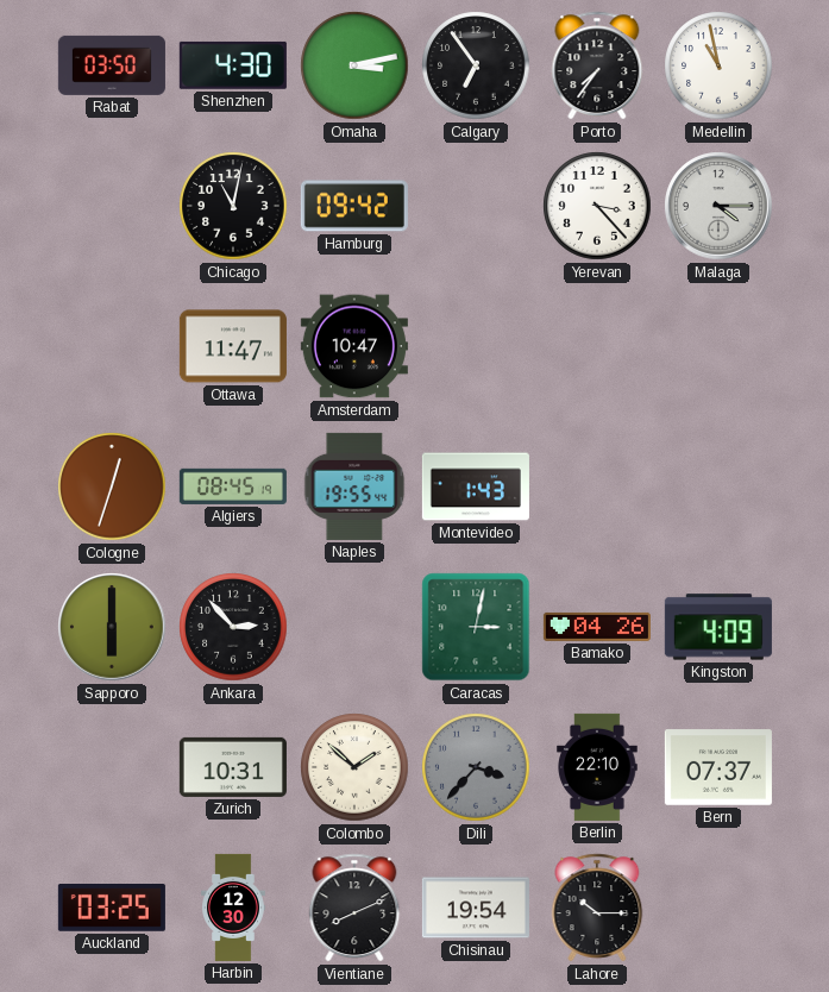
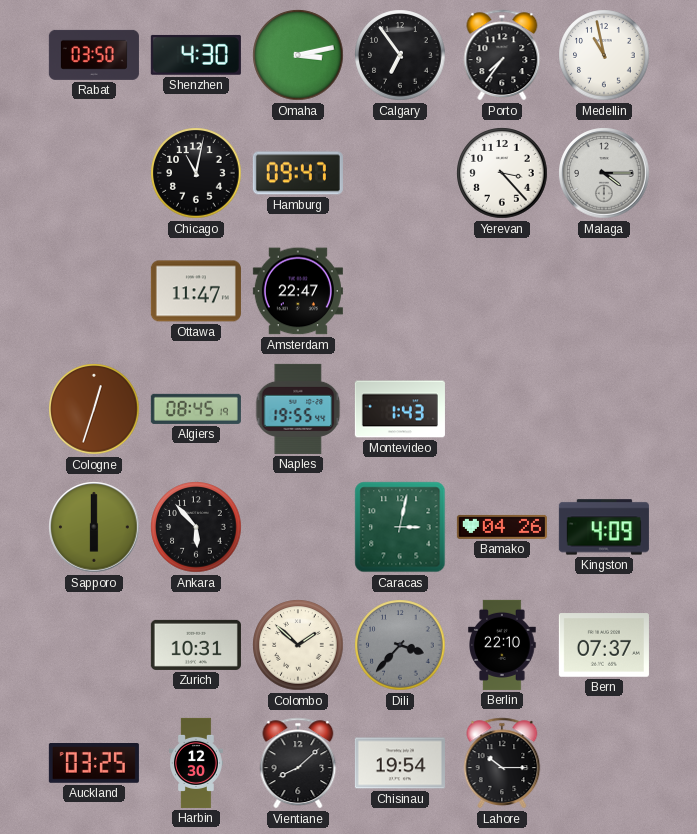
Hamburg: 09:42 -> 09:47 (298, 173)
Amsterdam: 10:47 -> 22:47 (298, 291)
Ankara: 2:53 -> 5:53 (196, 527)
Vientiane: 8:11 -> 8:08 (298, 763)
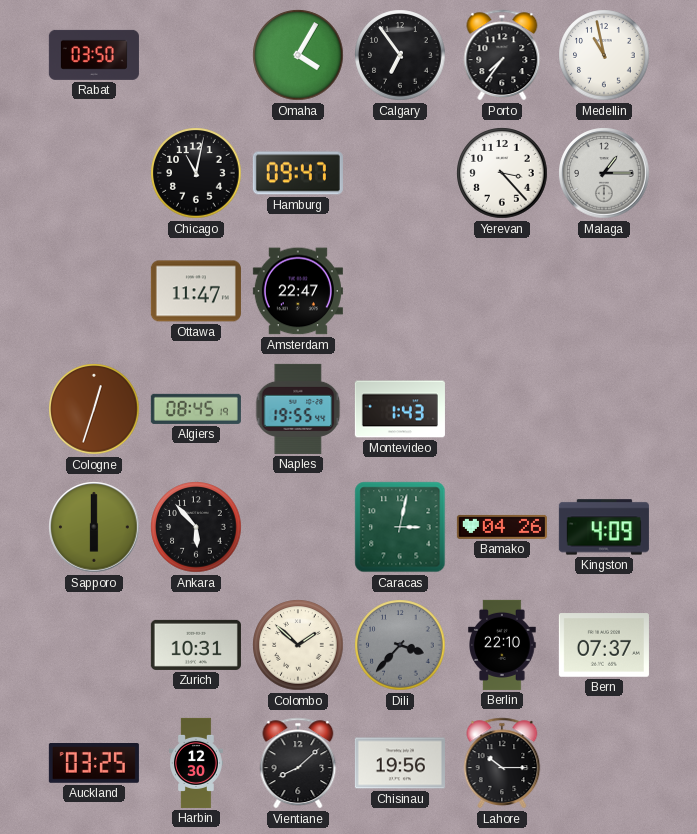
Shenzhen: 4:30 -> none (196, 55)
Omaha: 3:13 -> 4:05 (298, 55)
Malaga: 4:15 -> 1:15 (604, 173)
Chisinau: 19:54 -> 19:56 (400, 763)
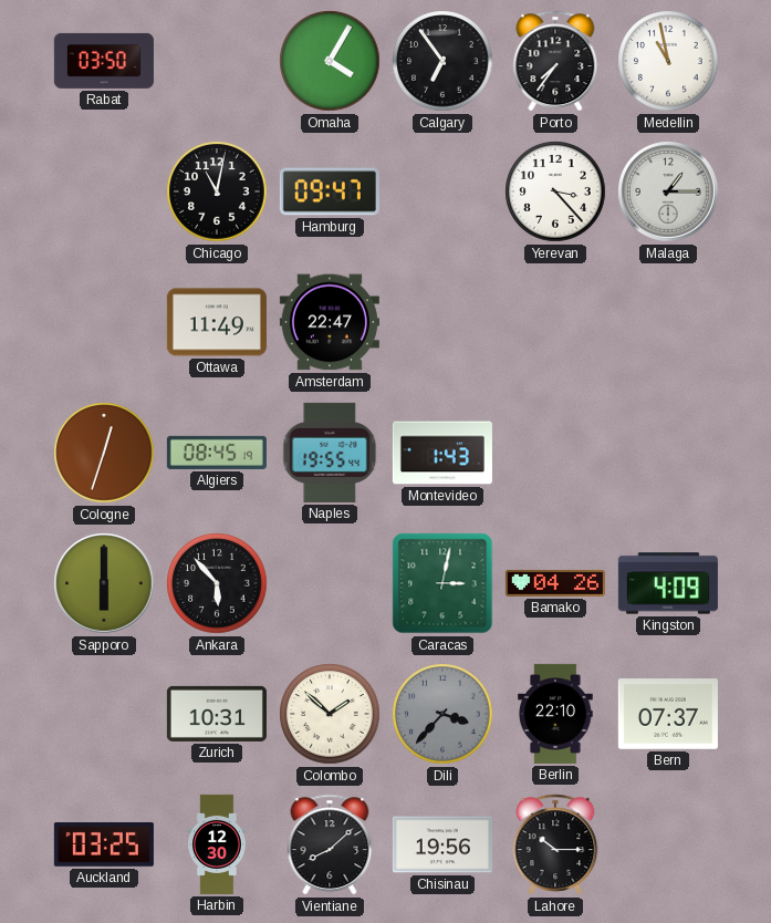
Ottawa: 11:47 -> 11:49 (217, 322)
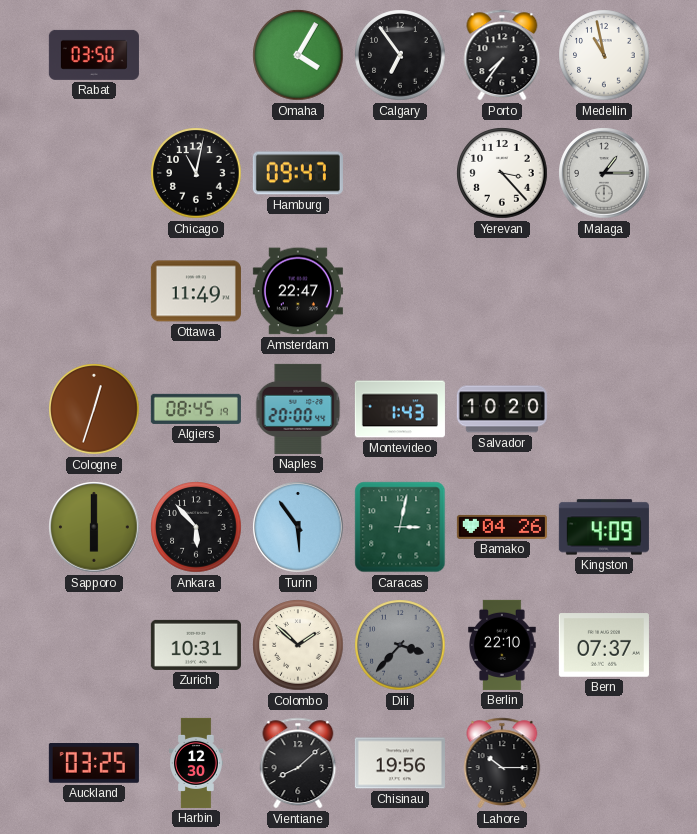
Naples: 19:55 -> 20:00 (298, 409)
Salvador: none -> 10:20 (502, 409)
Turin: none -> 5:54 (298, 527)
